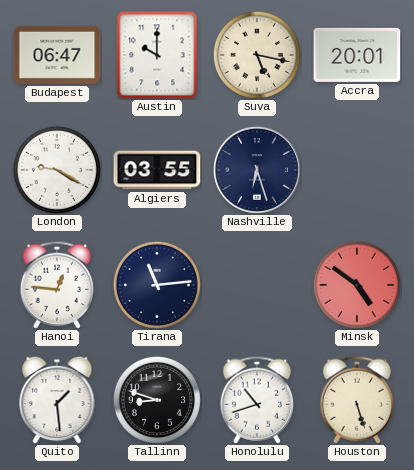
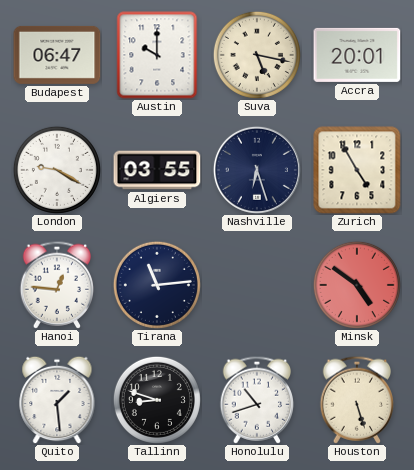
Zurich: none -> 4:55 (357, 170)
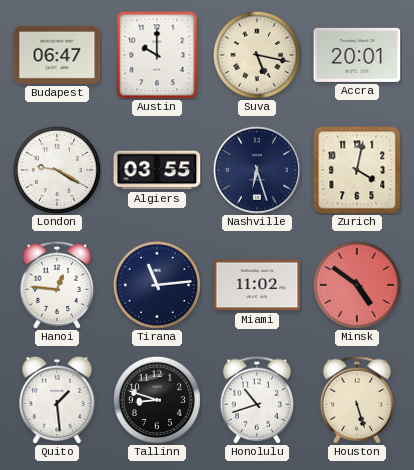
Zurich: 4:55 -> 4:02 (357, 170)
Miami: none -> 11:02 (257, 285)
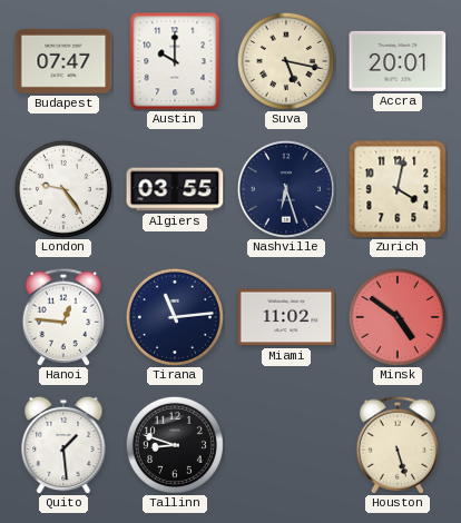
Budapest: 06:47 -> 07:47 (63, 61)
London: 9:20 -> 9:24 (63, 189)
Honolulu: 10:42 -> none (257, 400)
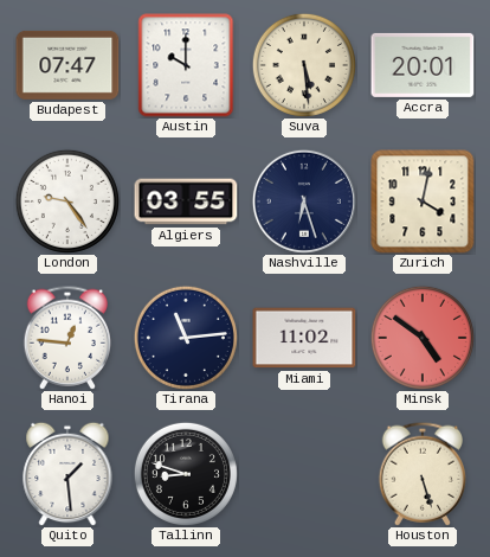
Suva: 5:17 -> 5:29 (304, 65)
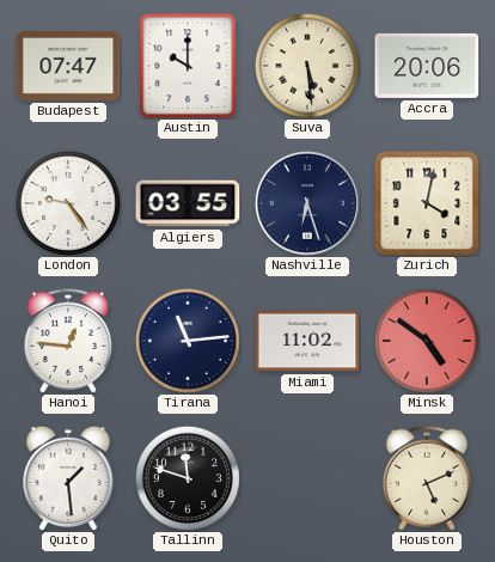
Accra: 20:01 -> 20:06 (427, 66)
Tallinn: 8:48 -> 11:48 (188, 478)
Houston: 5:27 -> 5:11 (427, 478)
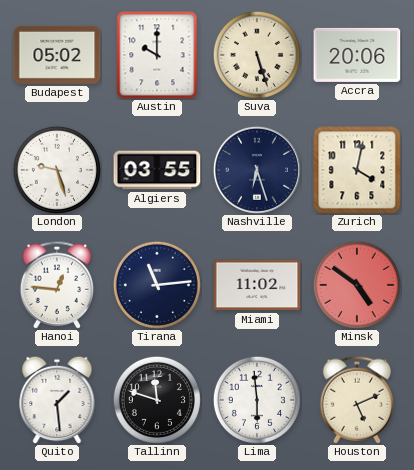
Budapest: 07:47 -> 05:02 (57, 55)
Suva: 5:29 -> 5:27 (257, 55)
London: 9:24 -> 9:27 (57, 170)
Lima: none -> 5:59 (257, 400)
